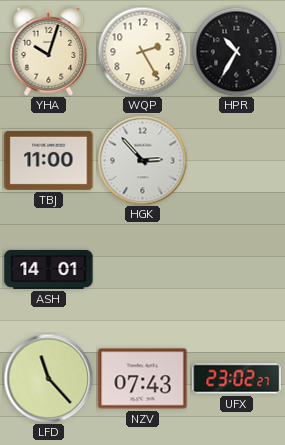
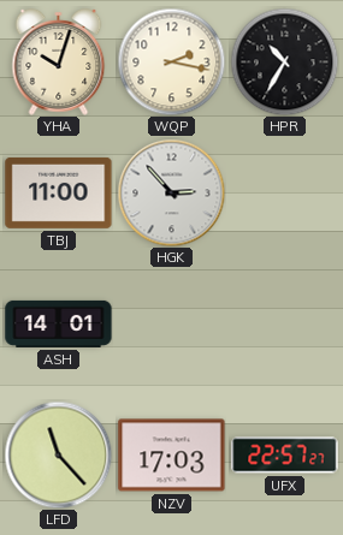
WQP: 2:25 -> 2:17 (171, 61)
NZV: 07:43 -> 17:03 (172, 456)
UFX: 23:02 -> 22:57 (285, 456)
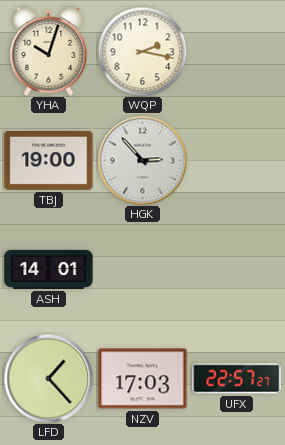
HPR: 10:35 -> none (284, 61)
TBJ: 11:00 -> 19:00 (49, 160)
LFD: 11:23 -> 1:23 (48, 378)
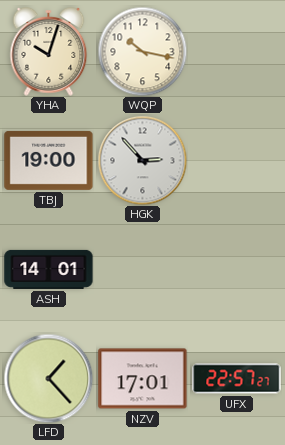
WQP: 2:17 -> 10:17 (142, 51)
NZV: 17:03 -> 17:01 (143, 379)
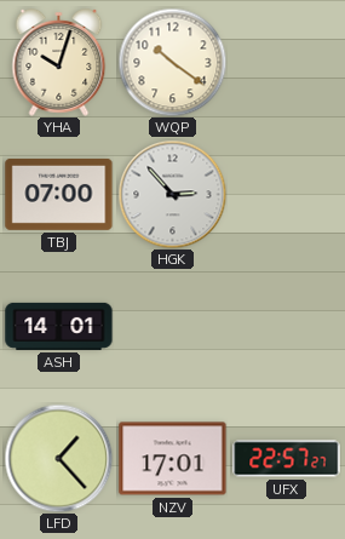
WQP: 10:17 -> 10:21 (172, 62)
TBJ: 19:00 -> 07:00 (59, 194)
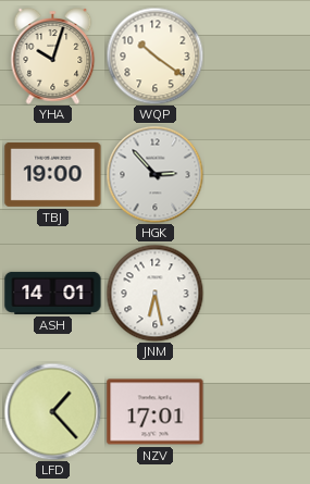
TBJ: 07:00 -> 19:00 (53, 174)
JNM: none -> 6:28 (154, 293)
UFX: 22:57 -> none (287, 459)
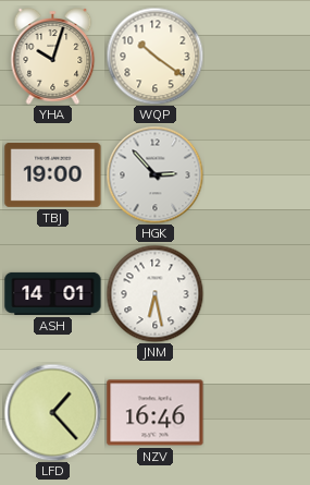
NZV: 17:01 -> 16:46 (156, 413)
